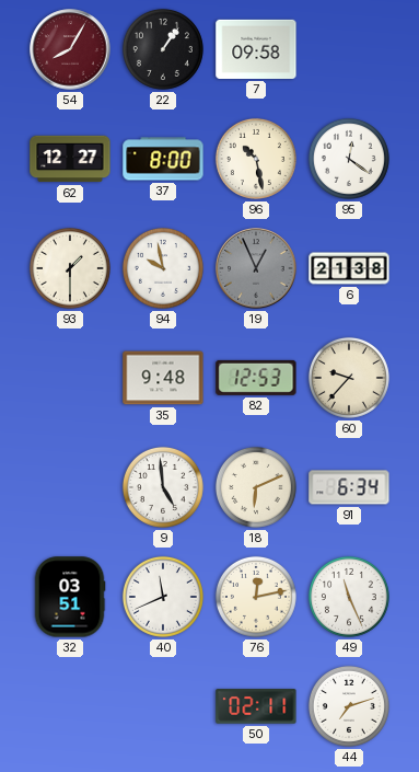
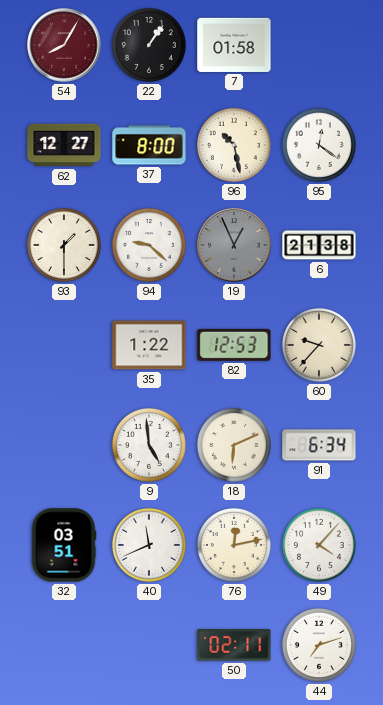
7: 09:58 -> 01:58 (234, 45)
94: 9:58 -> 9:22 (149, 245)
35: 9:48 -> 1:22 (149, 345)
49: 11:26 -> 4:07 (319, 545)
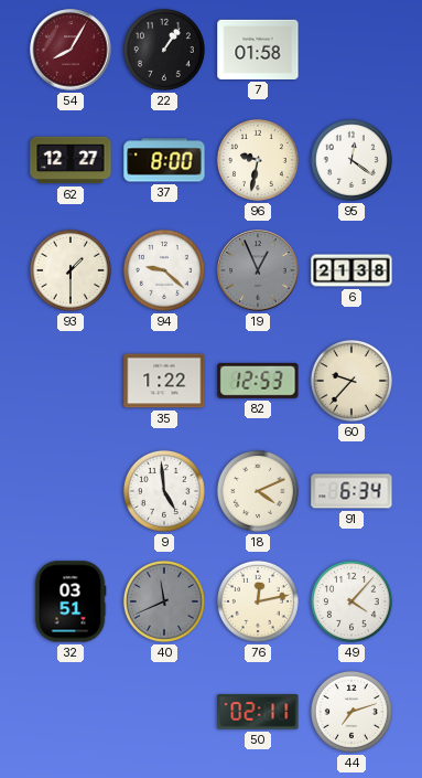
96: 10:28 -> 9:32 (258, 160)
18: 6:11 -> 4:11 (258, 491)
40 dial: white -> grey (164, 601)
